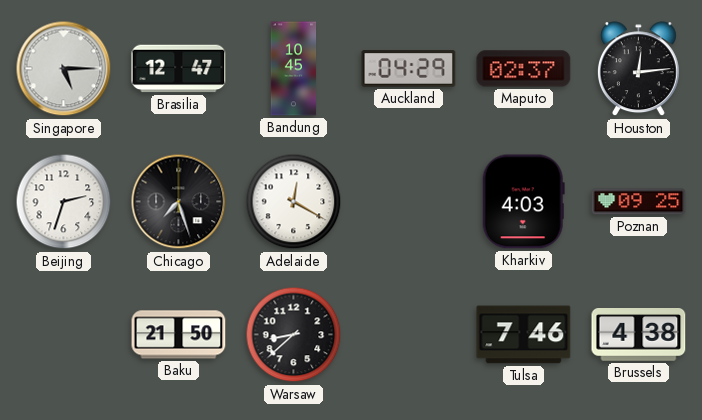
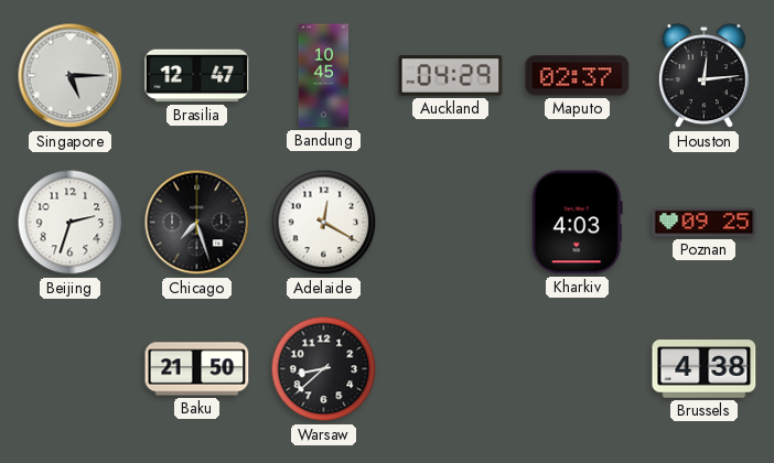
Tulsa: 7:46 -> none (524, 335)
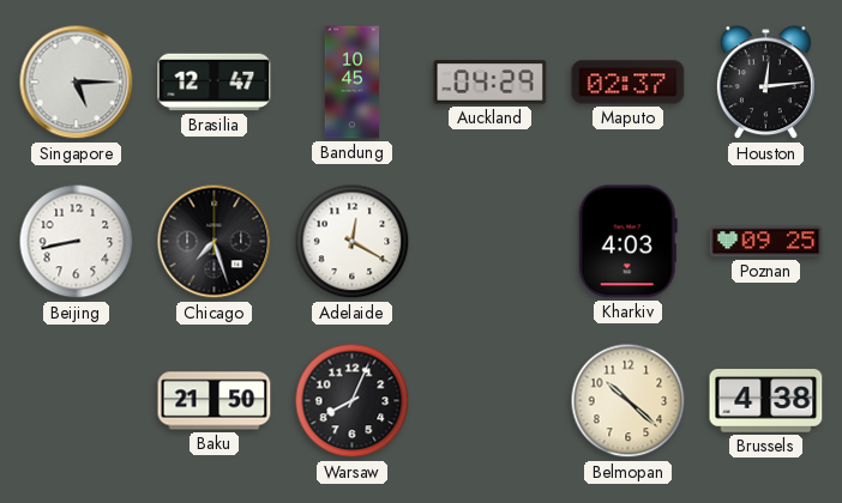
Beijing: 2:33 -> 8:43 (77, 242)
Warsaw: 8:38 -> 8:04 (353, 401)
Belmopan: none -> 10:22 (629, 401)
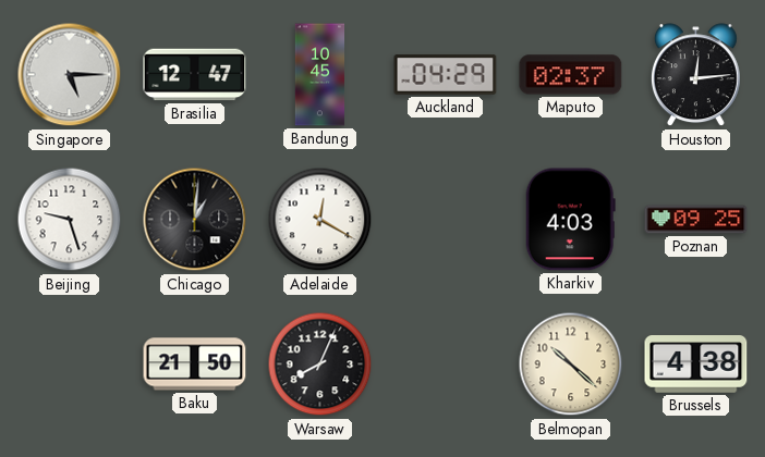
Beijing: 8:43 -> 9:27 (70, 220)
Chicago: 7:27 -> 1:01 (195, 220)
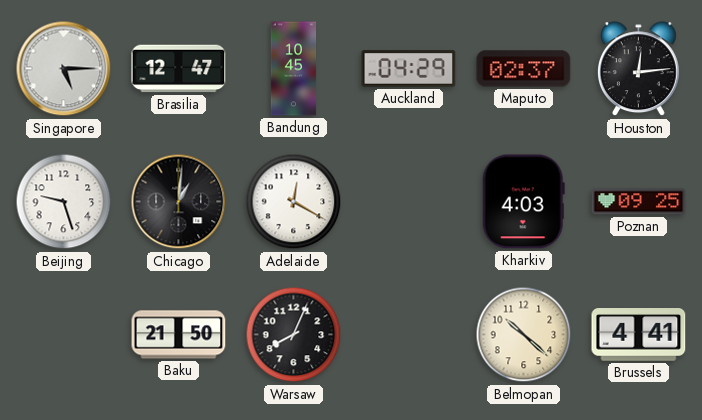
Brussels: 4:38 -> 4:41 (639, 335)
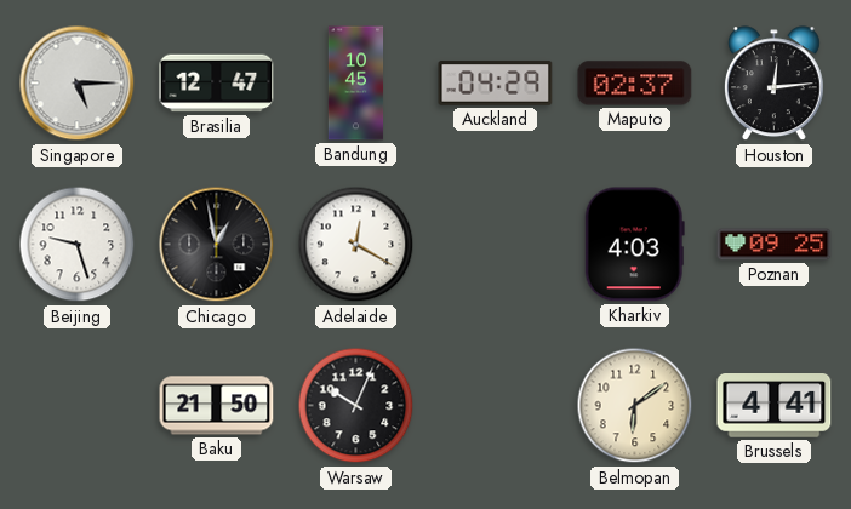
Chicago: 1:01 -> 12:58 (217, 245)
Warsaw: 8:04 -> 10:04 (356, 406)
Belmopan: 10:22 -> 6:09 (635, 406)
